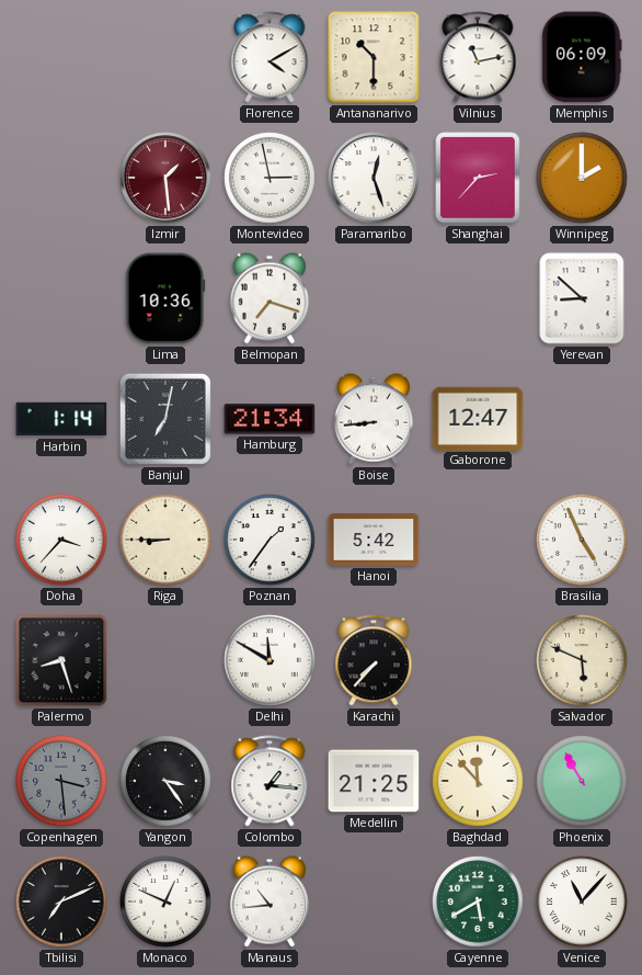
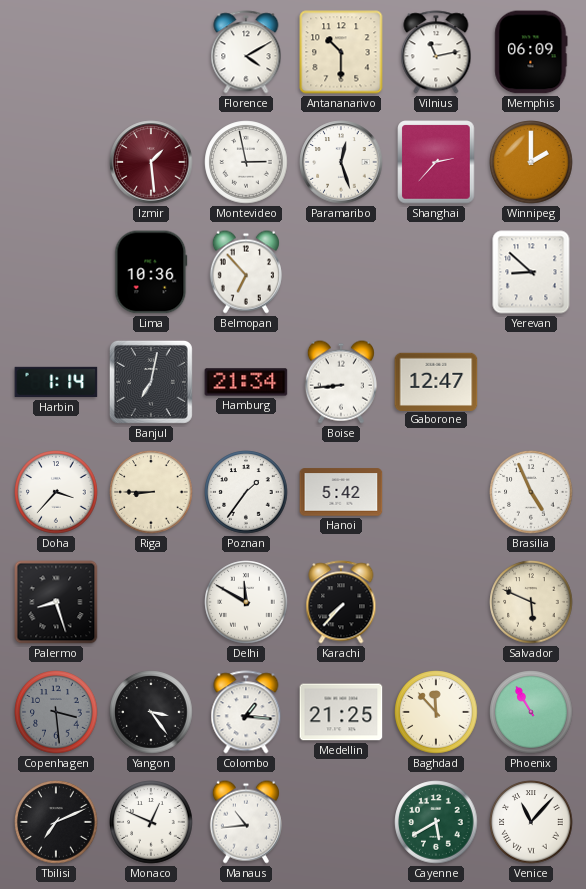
Belmopan: 7:18 -> 6:53 (246, 272)
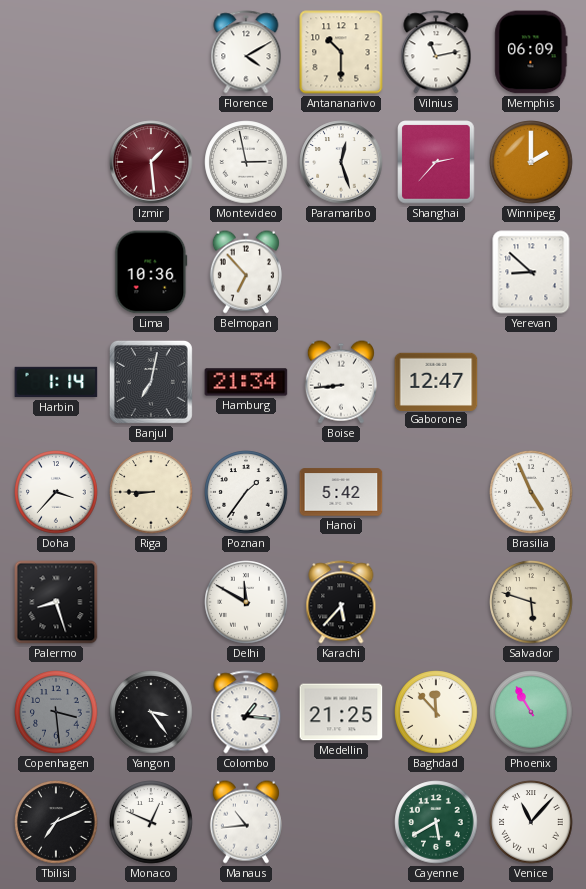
Karachi: 7:37 -> 5:37 (341, 602)
Salvador: 5:49 -> 5:48 (531, 602)
